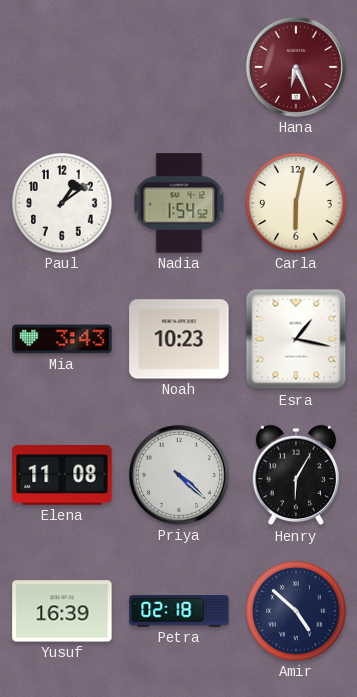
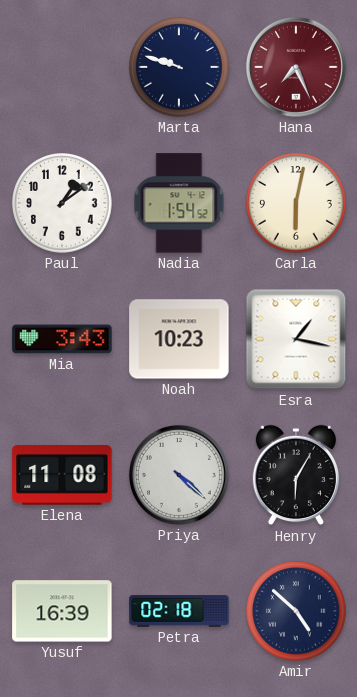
Marta: none -> 9:48 (179, 67)
Hana: 6:26 -> 7:26 (296, 67)
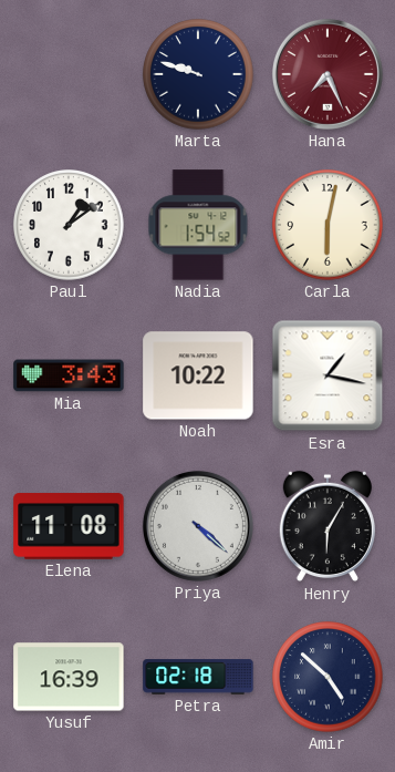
Noah: 10:23 -> 10:22 (198, 375)
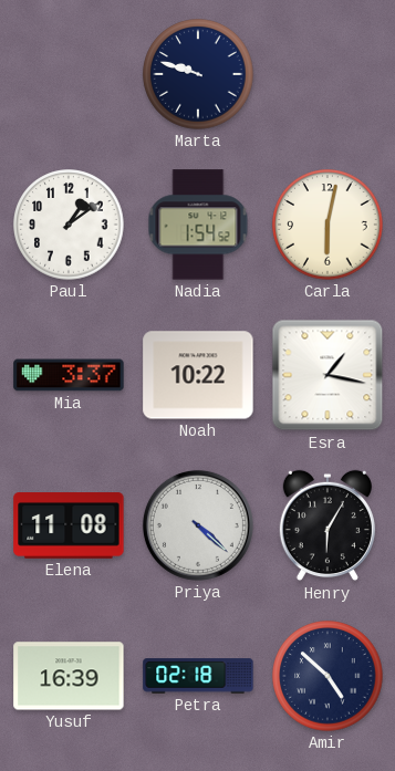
Hana: 7:26 -> none (328, 74)
Mia: 3:43 -> 3:37 (69, 375)
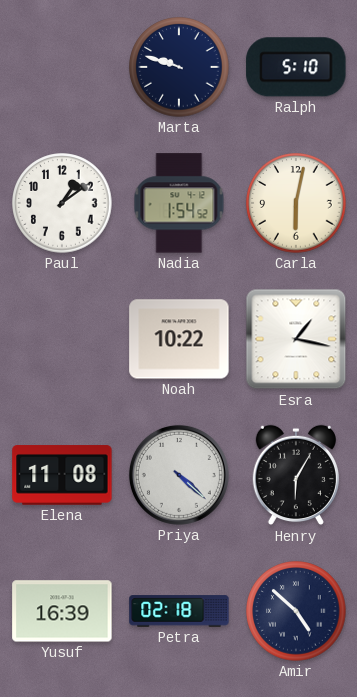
Ralph: none -> 5:10 (296, 67)
Mia: 3:37 -> none (69, 375)
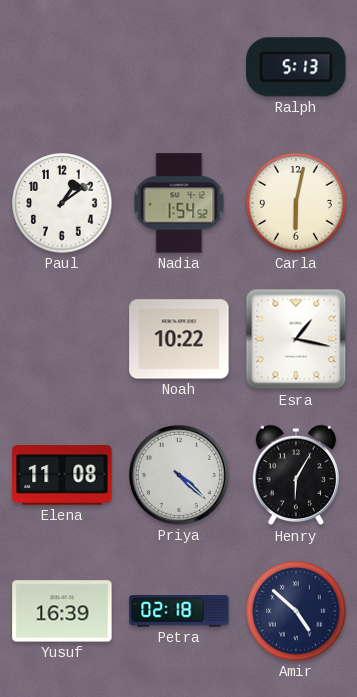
Marta: 9:48 -> none (179, 67)
Ralph: 5:10 -> 5:13 (296, 67)
